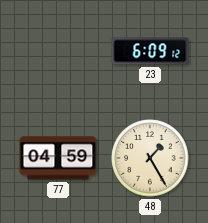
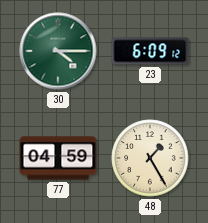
30: none -> 4:15 (58, 51)
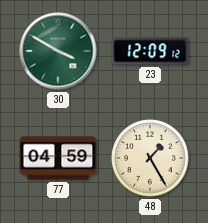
30: 4:15 -> 3:50 (58, 51)
23: 6:09 -> 12:09 (150, 51)
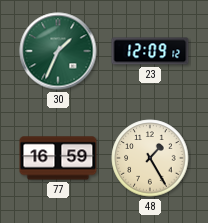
30: 3:50 -> 1:34 (58, 51)
77: 04:59 -> 16:59 (58, 158)
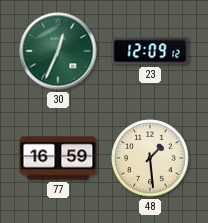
30: 1:34 -> 12:34 (58, 51)
48: 1:25 -> 1:29 (150, 158)
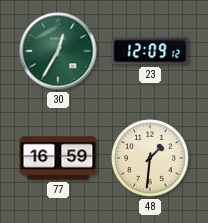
30: 12:34 -> 12:35 (58, 51)
48: 1:29 -> 1:31 (150, 158)
